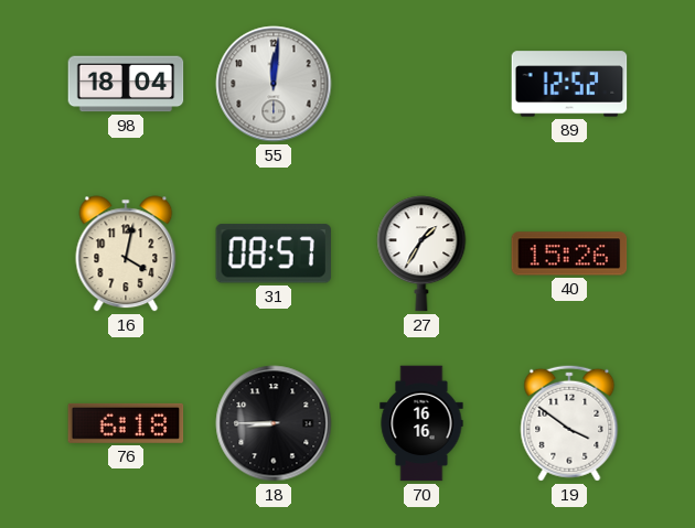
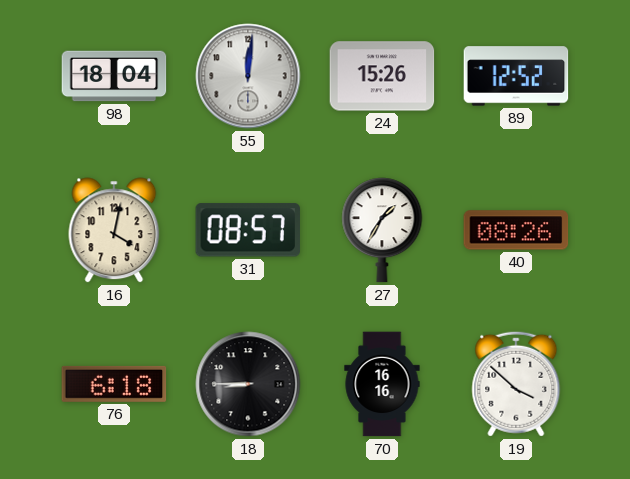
24: none -> 15:26 (382, 76)
40: 15:26 -> 08:26 (516, 230)
19: 3:51 -> 3:52 (516, 384)
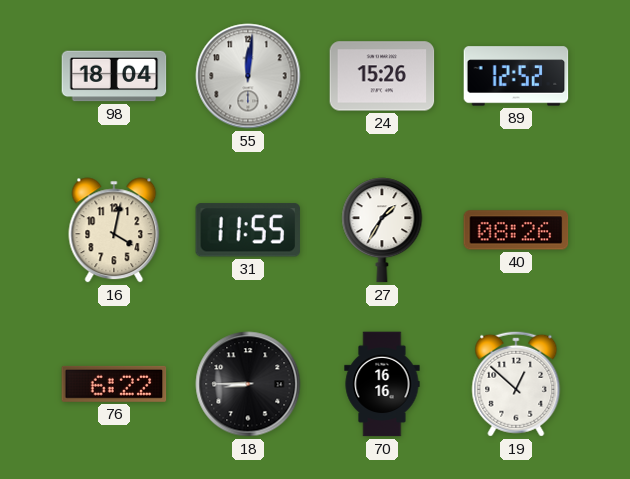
31: 08:57 -> 11:55 (248, 230)
76: 6:18 -> 6:22 (114, 384)
19: 3:52 -> 12:52 (516, 384)
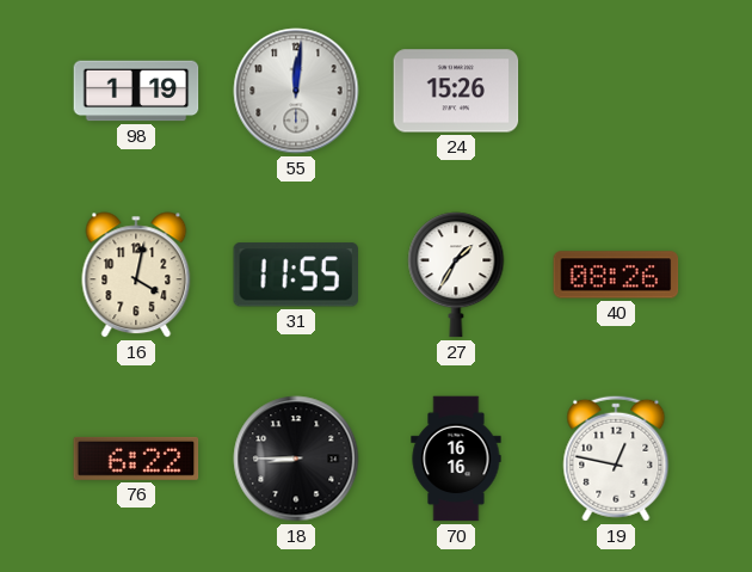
98: 18:04 -> 1:19 (136, 91)
89: 12:52 -> none (516, 76)
19: 12:52 -> 12:47 (616, 459)
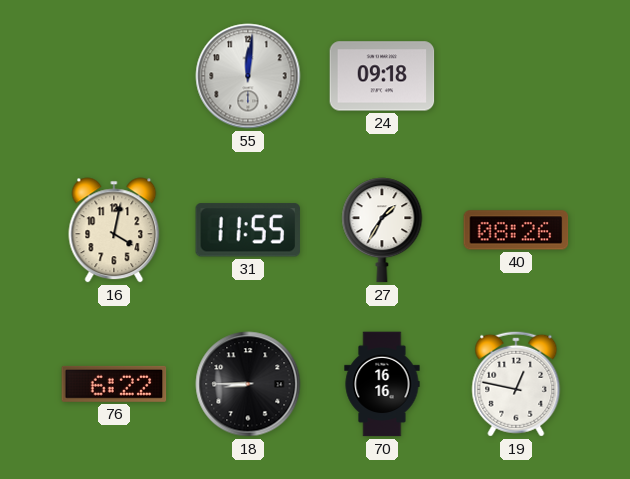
98: 1:19 -> none (136, 91)
24: 15:26 -> 09:18 (382, 76)
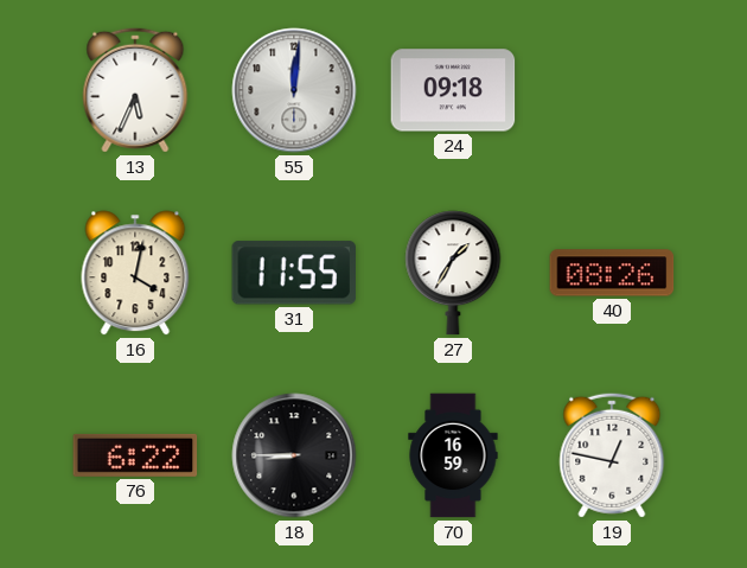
13: none -> 5:34 (135, 90)
70: 16:16 -> 16:59 (453, 455)
